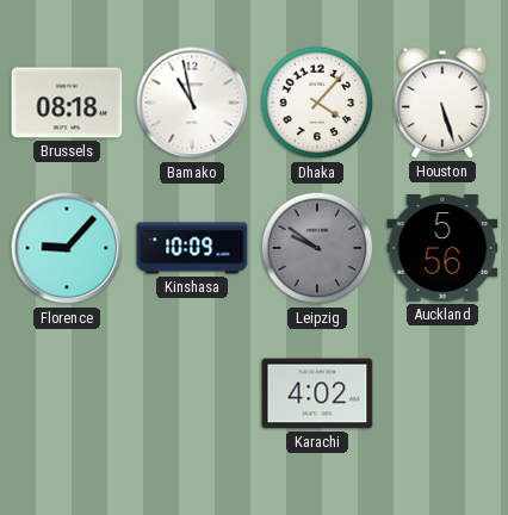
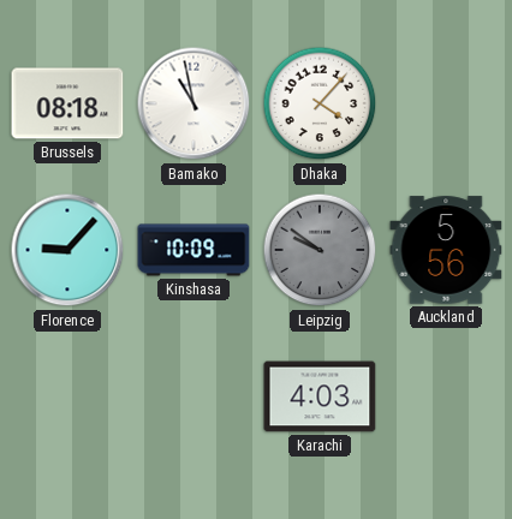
Houston: 5:27 -> none (442, 103)
Karachi: 4:02 -> 4:03 (320, 396)
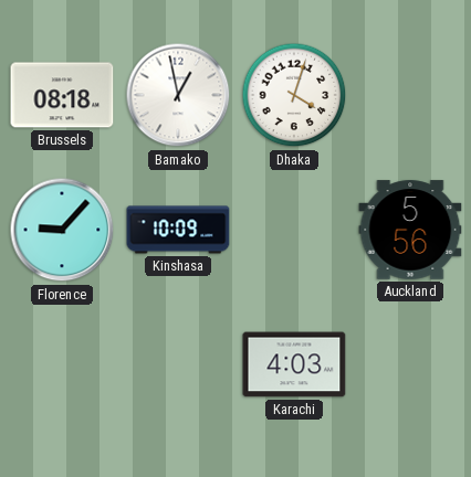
Bamako: 10:58 -> 12:58 (178, 95)
Dhaka: 4:07 -> 4:03 (294, 95)
Leipzig: 9:51 -> none (320, 250)
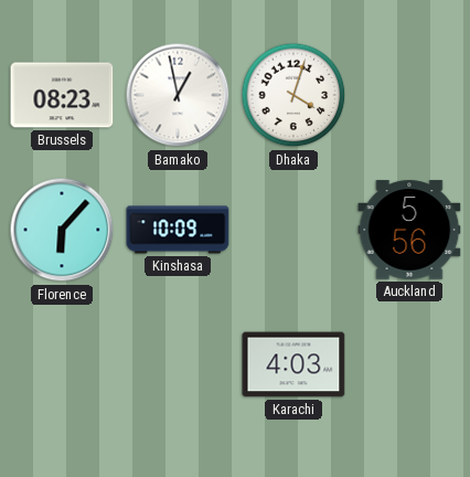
Brussels: 08:18 -> 08:23 (62, 95)
Florence: 9:07 -> 6:07 (62, 230)
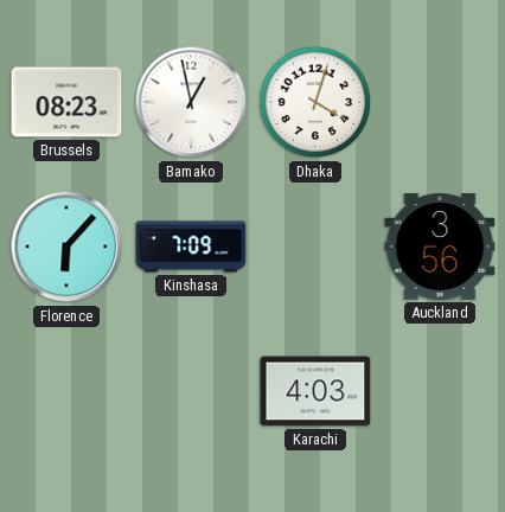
Kinshasa: 10:09 -> 7:09 (191, 247)
Auckland: 5:56 -> 3:56 (440, 247)
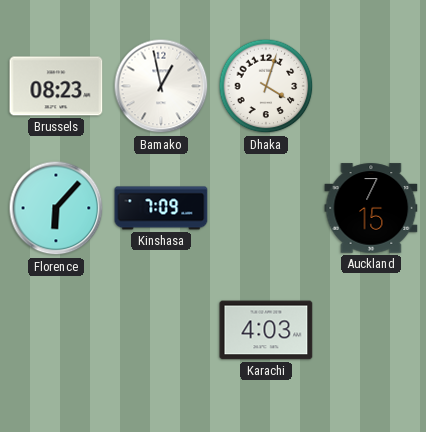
Auckland: 3:56 -> 7:15 (371, 208)
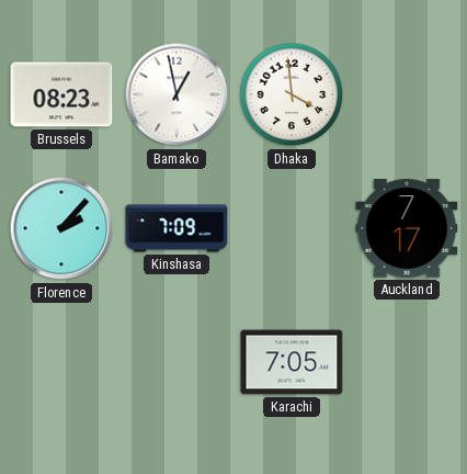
Dhaka: 4:03 -> 3:59 (292, 94)
Florence: 6:07 -> 2:07 (61, 228)
Auckland: 7:15 -> 7:17 (407, 228)
Karachi: 4:03 -> 7:05 (292, 362)
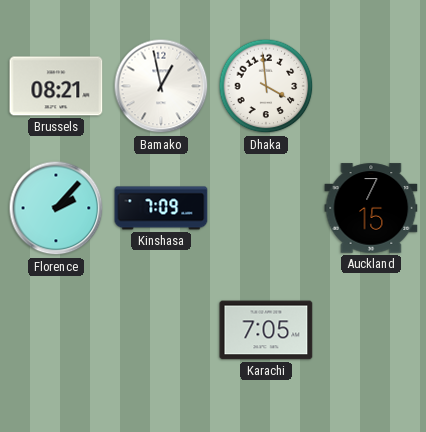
Brussels: 08:23 -> 08:21 (56, 86)
Auckland: 7:17 -> 7:15 (371, 208)
